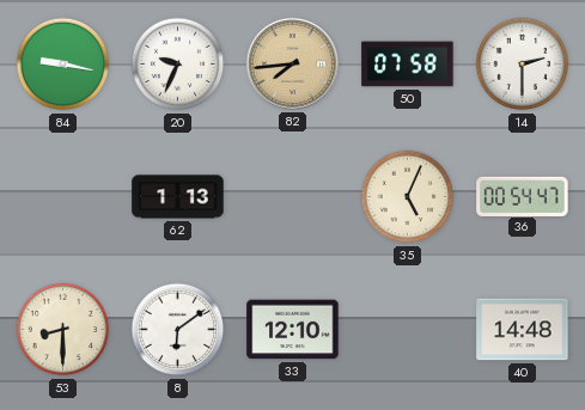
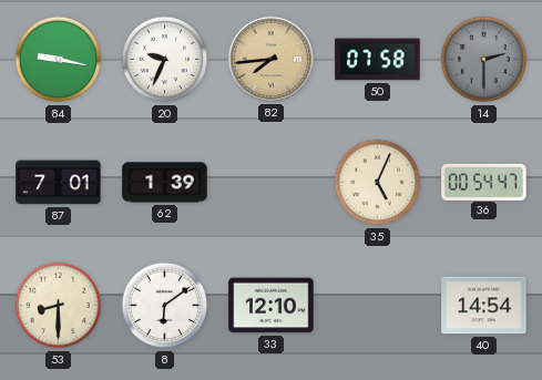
14 dial: white -> grey (484, 60)
87: none -> 7:01 (59, 183)
62: 1:13 -> 1:39 (165, 183)
40: 14:48 -> 14:54 (484, 306)
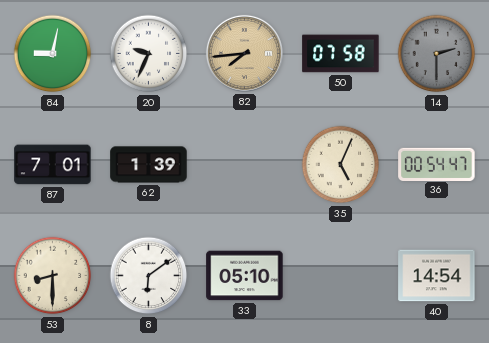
84: 9:17 -> 9:02 (53, 54)
33: 12:10 -> 05:10 (245, 276)
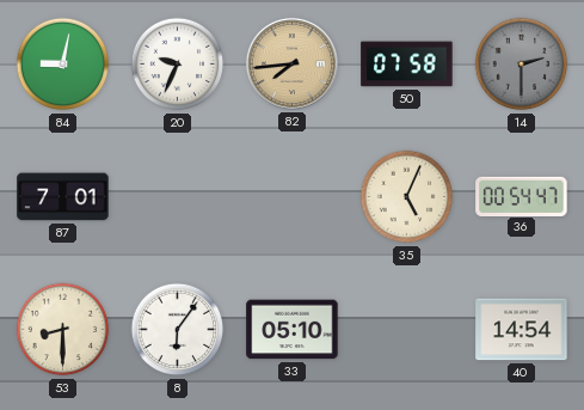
62: 1:39 -> none (149, 165)
8: 6:09 -> 6:06 (178, 330)
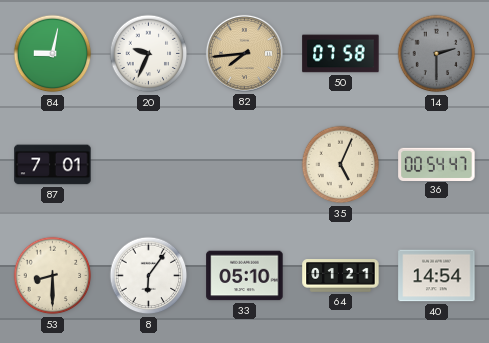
64: none -> 01:21 (341, 276)
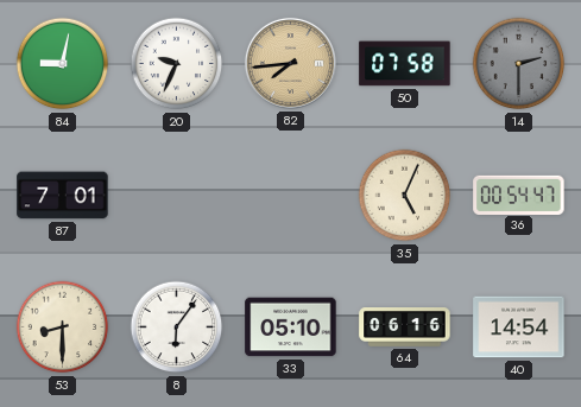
64: 01:21 -> 06:16 (405, 327)
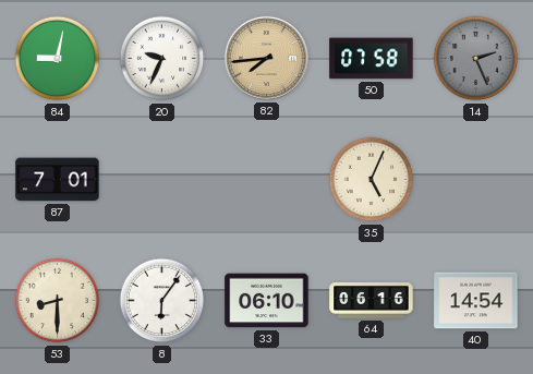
14: 2:30 -> 2:26 (476, 59)
36: 00:54 -> none (519, 195)
33: 05:10 -> 06:10 (267, 301)
